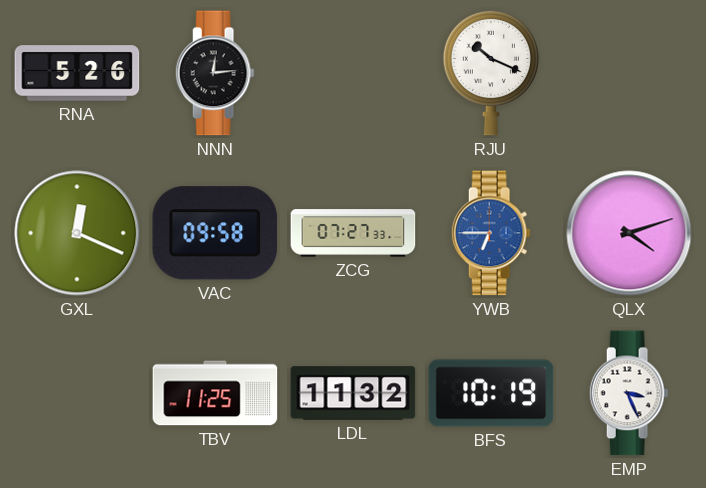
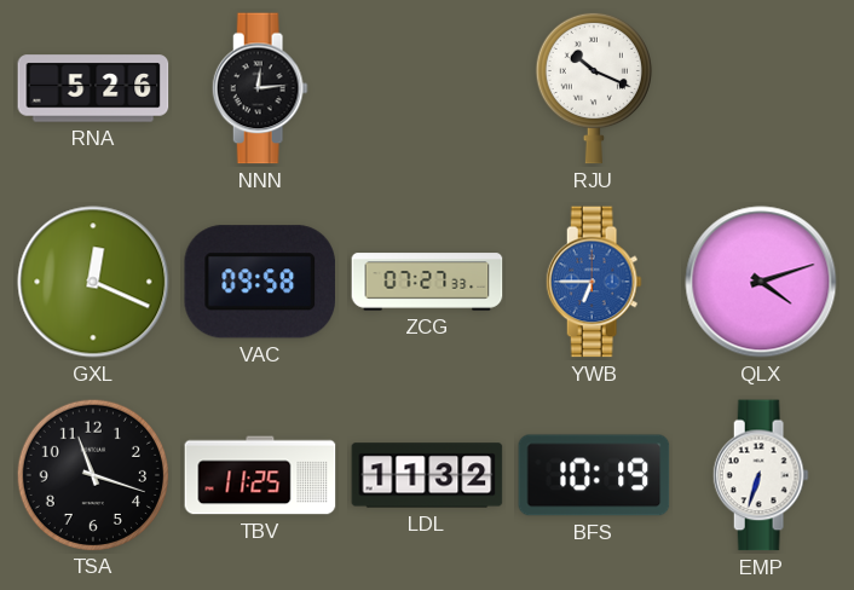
TSA: none -> 11:18 (92, 474)
EMP: 3:26 -> 6:33 (761, 475)
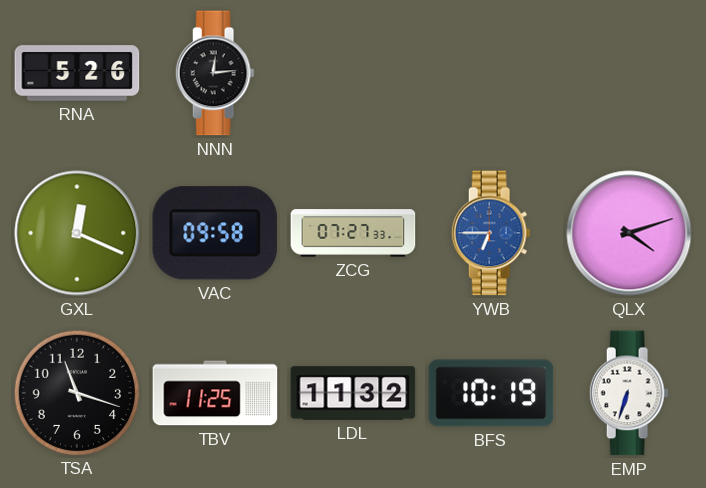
RJU: 10:19 -> none (594, 88)
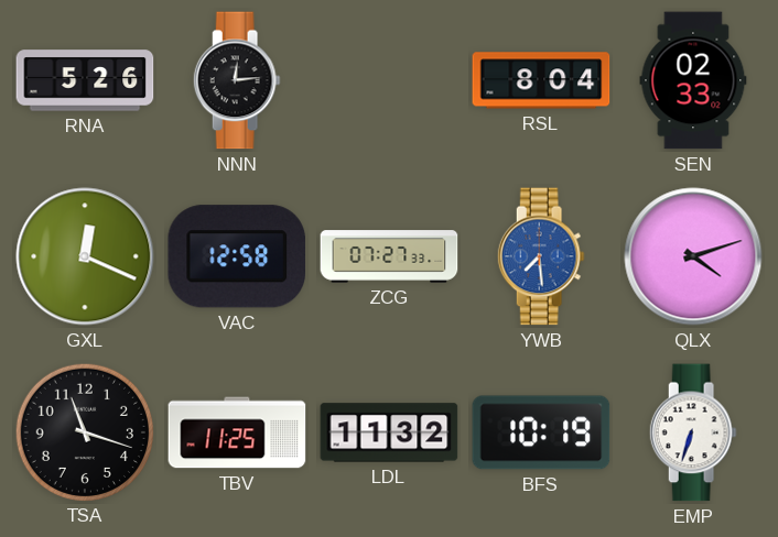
RSL: none -> 8:04 (541, 80)
SEN: none -> 02:33 (693, 80)
VAC: 09:58 -> 12:58 (236, 256)
YWB: 6:45 -> 7:29 (541, 256)
